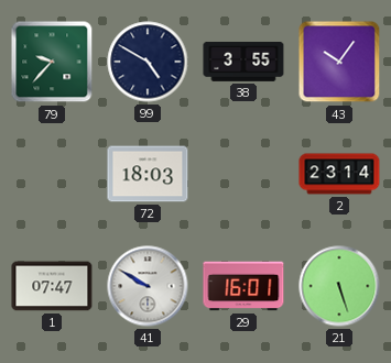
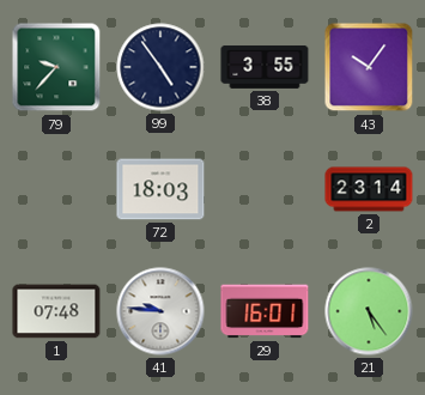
99: 4:50 -> 4:54 (160, 67)
1: 07:47 -> 07:48 (56, 311)
41: 9:50 -> 9:46 (160, 311)
21: 5:27 -> 5:24 (369, 311)
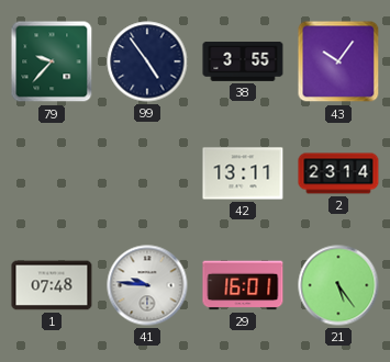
72: 18:03 -> none (160, 189)
42: none -> 13:11 (243, 173)
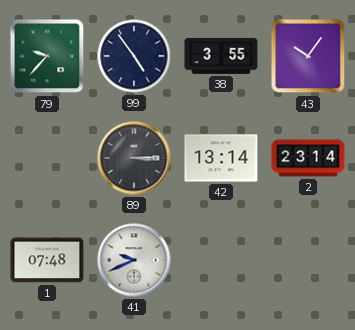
89: none -> 3:15 (134, 158)
42: 13:11 -> 13:14 (221, 158)
41: 9:46 -> 9:41 (134, 260)
29: 16:01 -> none (243, 285)
21: 5:24 -> none (338, 285)
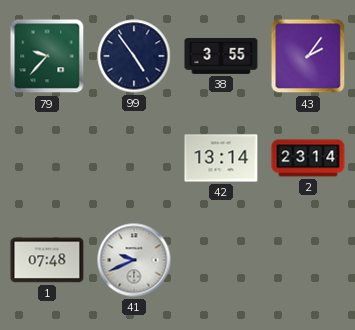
43: 10:06 -> 2:06 (308, 56)
89: 3:15 -> none (134, 158)
